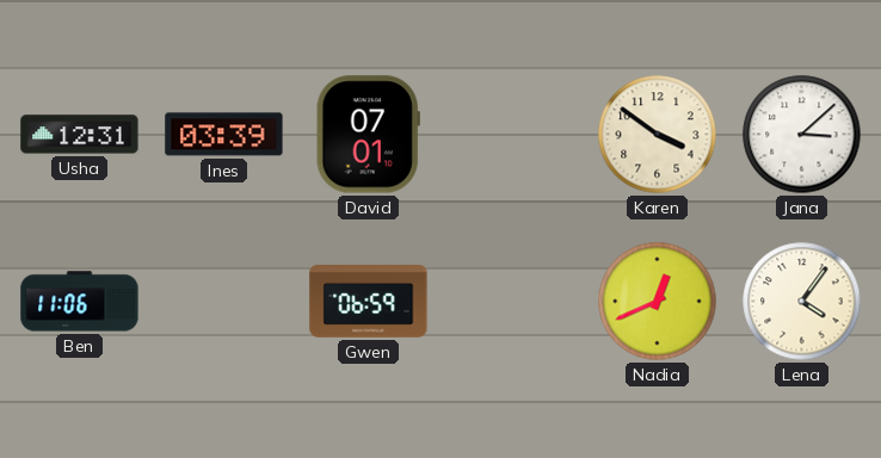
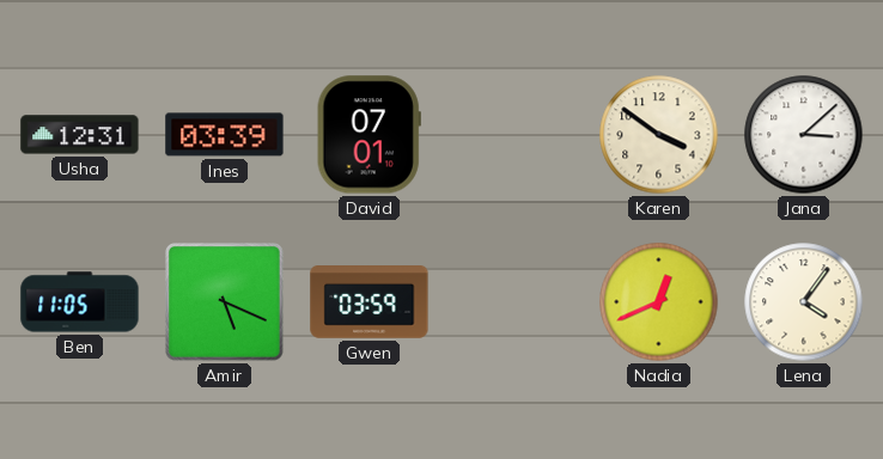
Ben: 11:06 -> 11:05 (80, 302)
Amir: none -> 5:19 (225, 302)
Gwen: 06:59 -> 03:59 (370, 302)
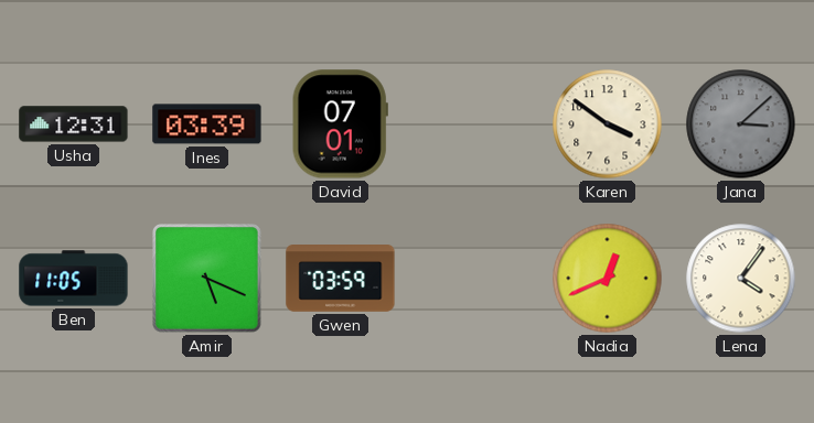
Jana dial: white -> grey (741, 124)
